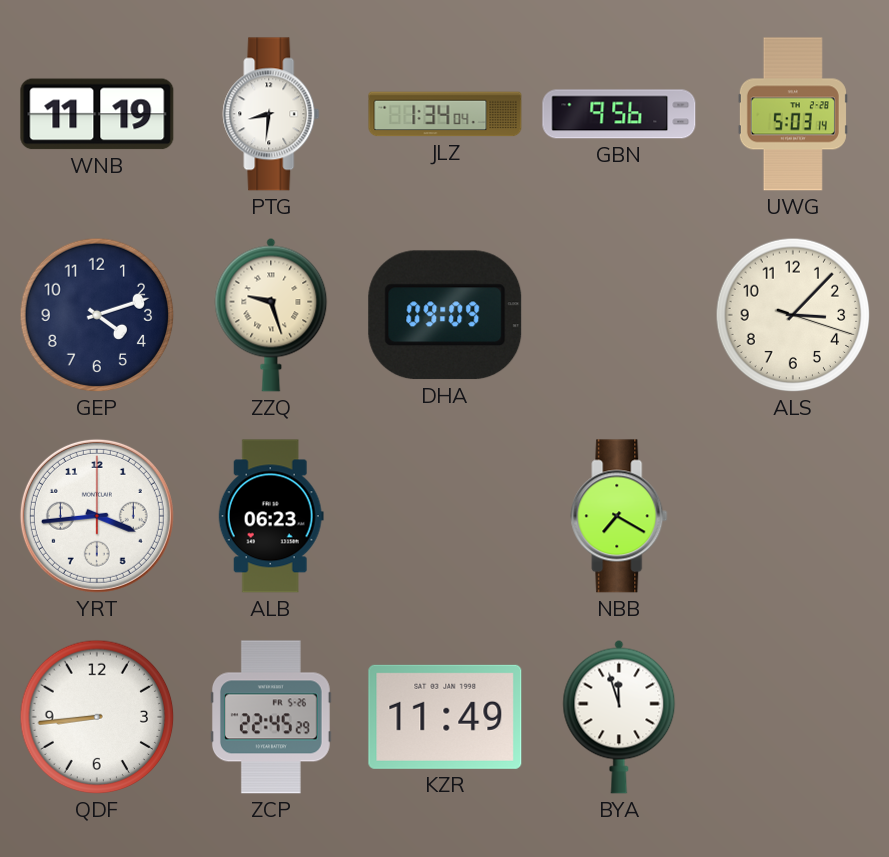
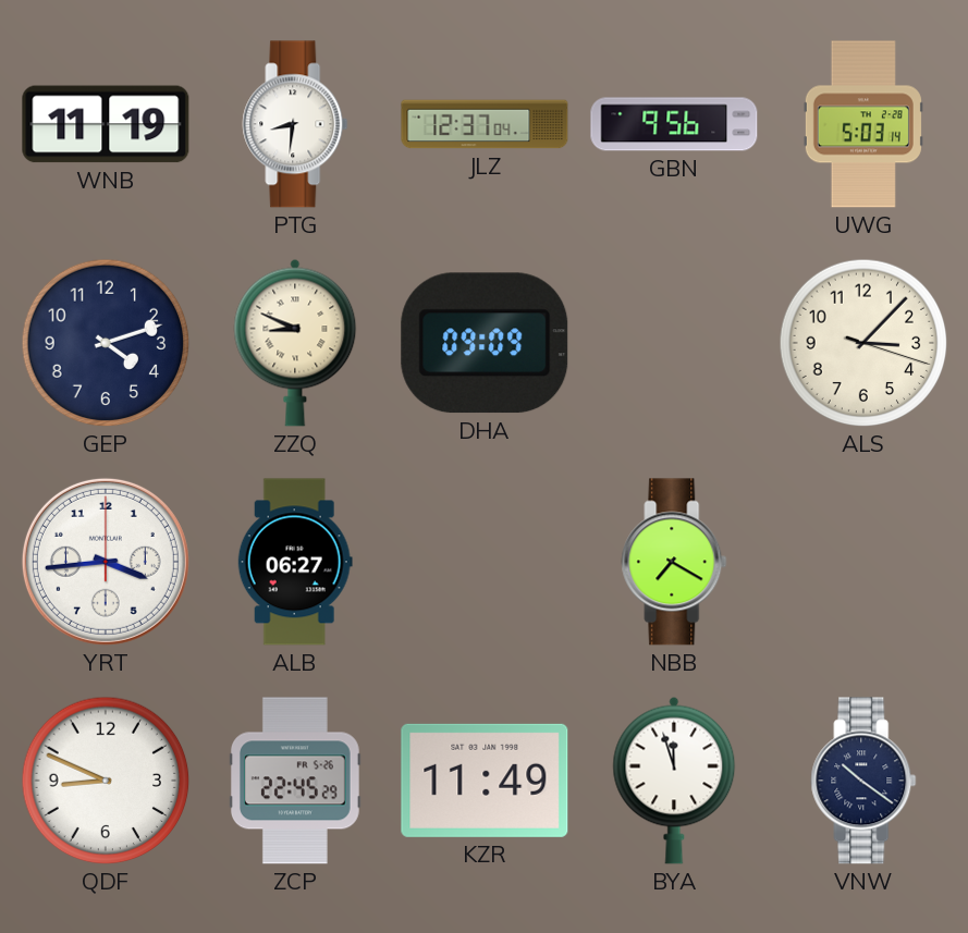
JLZ: 1:34 -> 12:37 (485, 124)
ZZQ: 9:27 -> 8:49 (295, 343)
ALB: 06:23 -> 06:27 (295, 562)
QDF: 8:44 -> 8:49 (106, 781)
VNW: none -> 10:21 (863, 781)
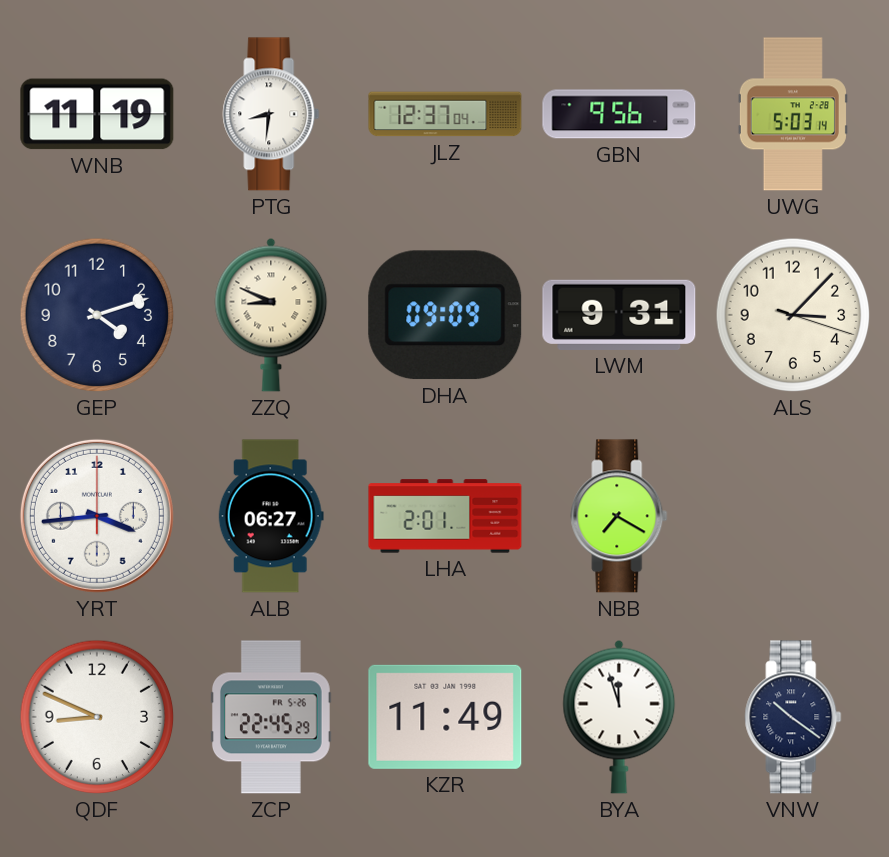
LWM: none -> 9:31 (619, 315)
LHA: none -> 2:01 (445, 516)
